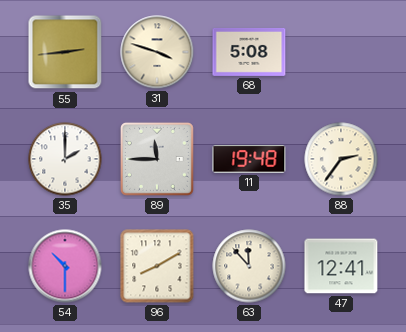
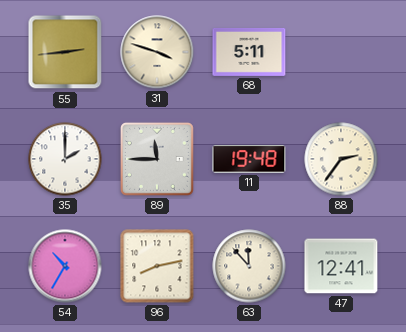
68: 5:08 -> 5:11 (249, 52)
54: 10:30 -> 10:35 (65, 266)
96: 8:10 -> 8:13 (157, 266)
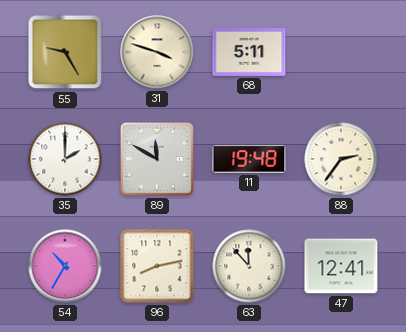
55: 2:44 -> 9:25 (65, 52)
89: 11:45 -> 11:50 (157, 159)
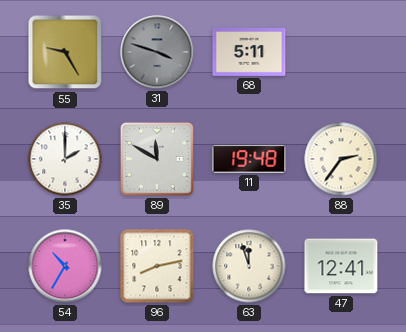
31 dial: cream -> grey (157, 52)
63: 11:53 -> 11:57 (249, 266)
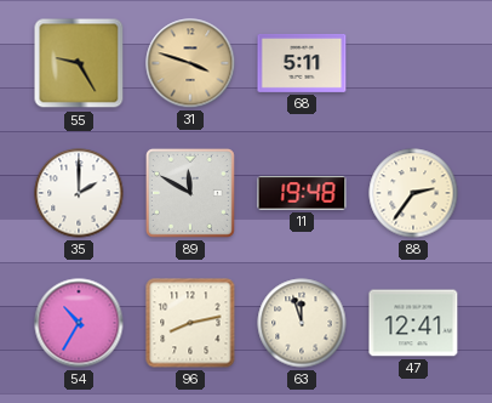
31 dial: grey -> champagne (190, 63)
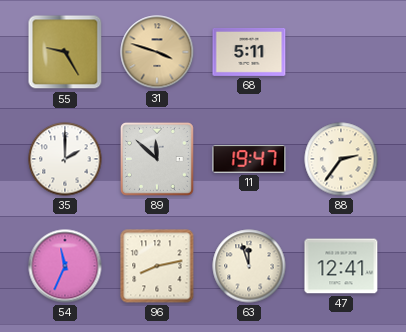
89: 11:50 -> 11:52 (157, 159)
11: 19:48 -> 19:47 (249, 159)
54: 10:35 -> 11:34 (65, 266)
